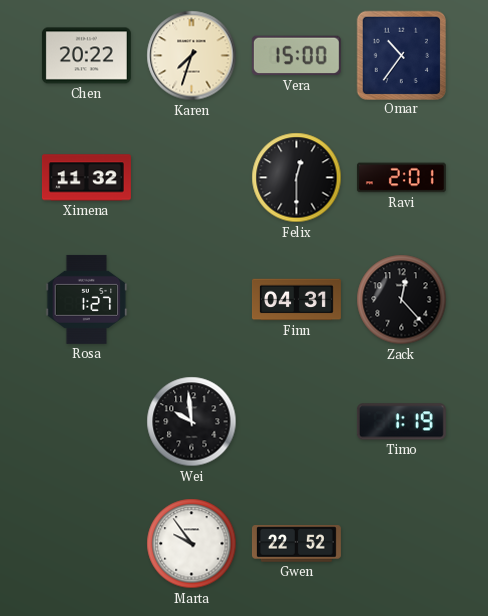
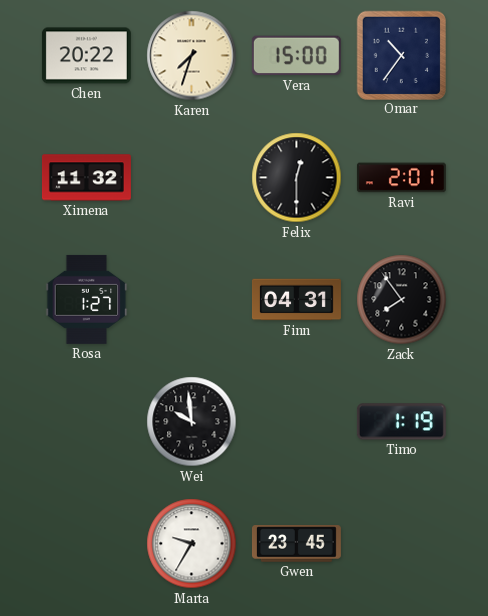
Zack: 12:23 -> 7:54 (402, 300)
Marta: 9:54 -> 9:35 (192, 544)
Gwen: 22:52 -> 23:45 (296, 544)
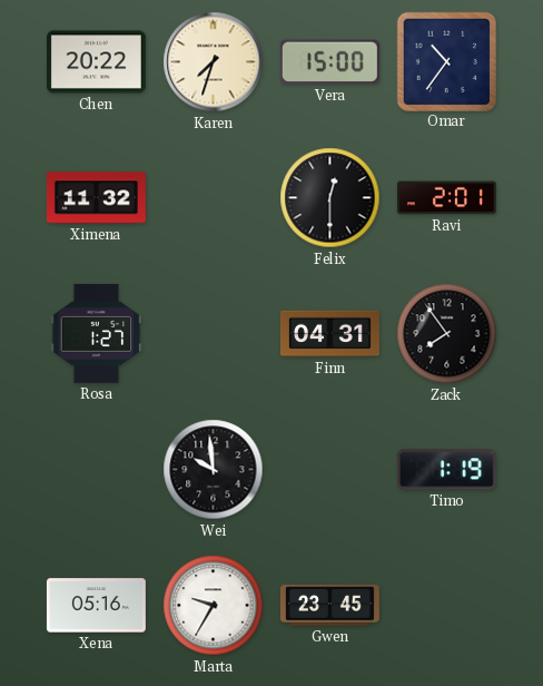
Xena: none -> 05:16 (96, 606)
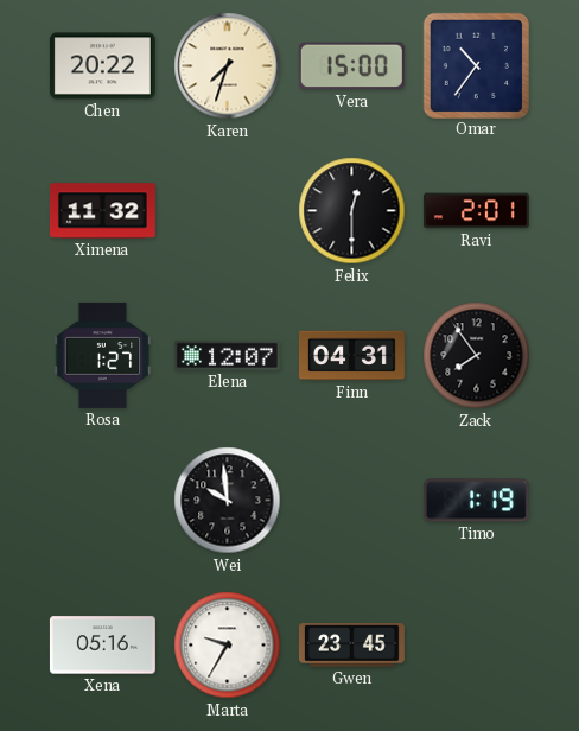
Elena: none -> 12:07 (227, 355)
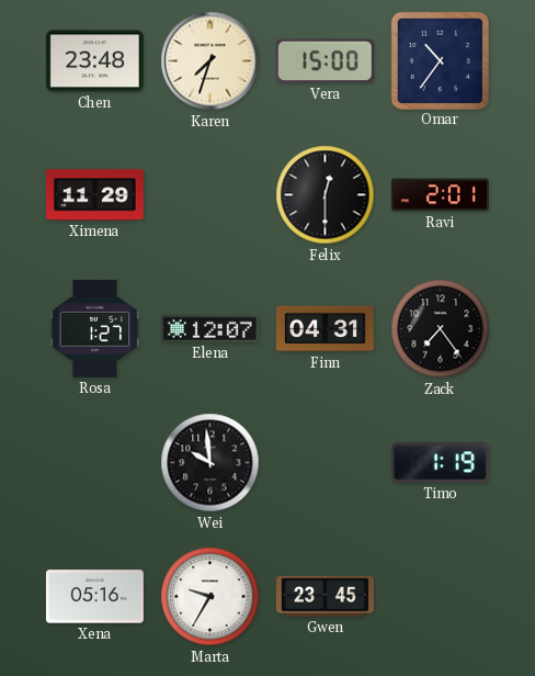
Chen: 20:22 -> 23:48 (94, 61)
Ximena: 11:32 -> 11:29 (94, 195)
Zack: 7:54 -> 7:24 (441, 329)
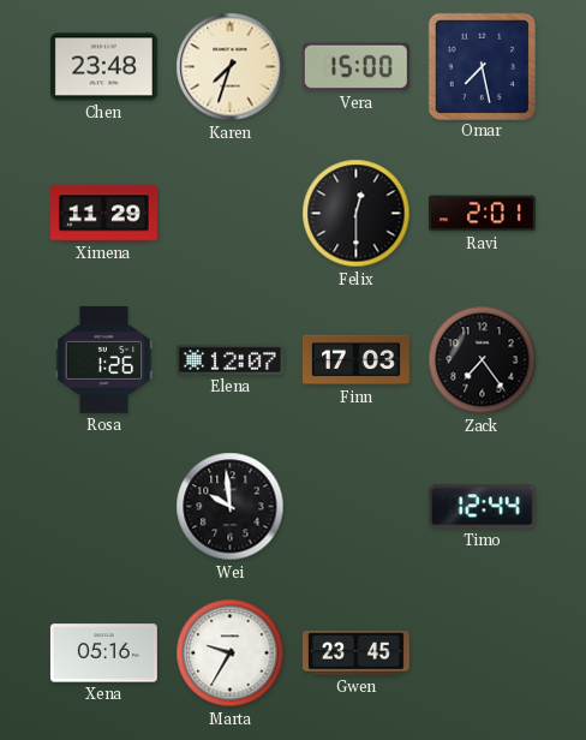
Omar: 10:36 -> 7:28 (482, 66)
Rosa: 1:27 -> 1:26 (104, 359)
Finn: 04:31 -> 17:03 (355, 360)
Timo: 1:19 -> 12:44 (482, 507)
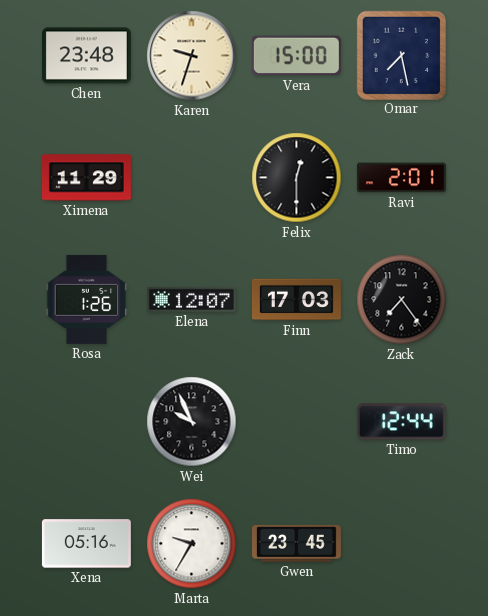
Karen: 7:33 -> 9:33 (192, 56)
Wei: 9:59 -> 9:56 (192, 422)
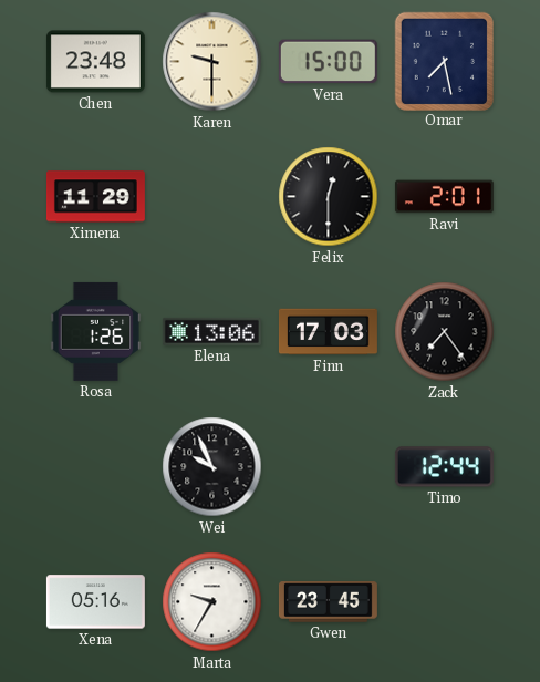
Karen: 9:33 -> 9:30 (212, 62)
Elena: 12:07 -> 13:06 (211, 331)
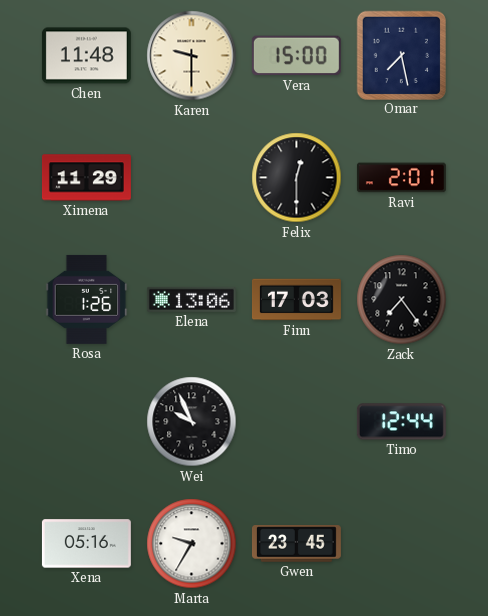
Chen: 23:48 -> 11:48 (86, 56)
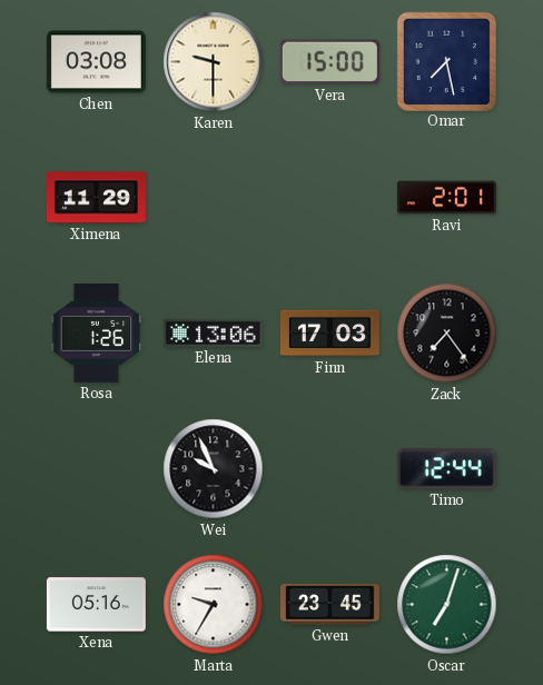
Chen: 11:48 -> 03:08 (96, 62)
Felix: 12:30 -> none (297, 178)
Oscar: none -> 7:03 (447, 605)
